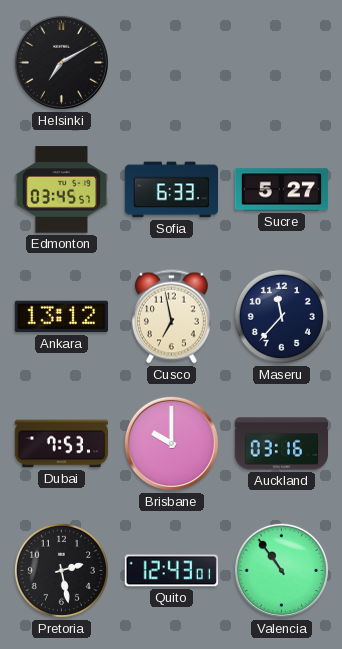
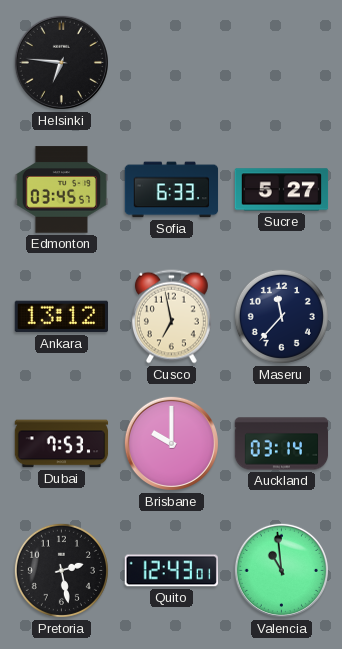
Helsinki: 7:10 -> 6:46 (61, 62)
Auckland: 03:16 -> 03:14 (282, 444)
Valencia: 10:54 -> 10:59 (281, 570)
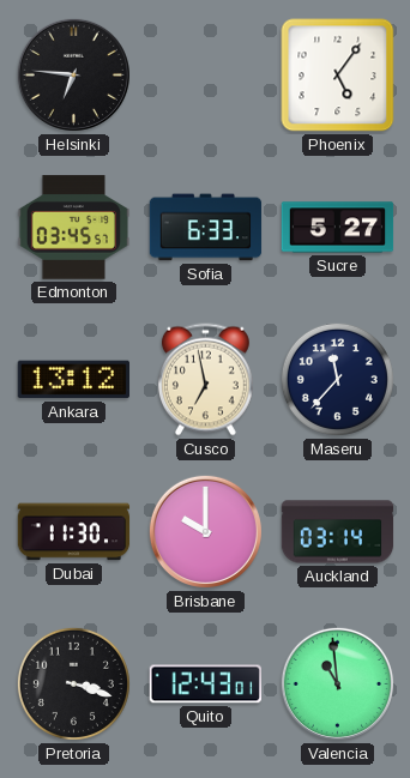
Phoenix: none -> 5:06 (338, 76)
Dubai: 7:53 -> 11:30 (74, 532)
Pretoria: 2:28 -> 3:18 (73, 683)
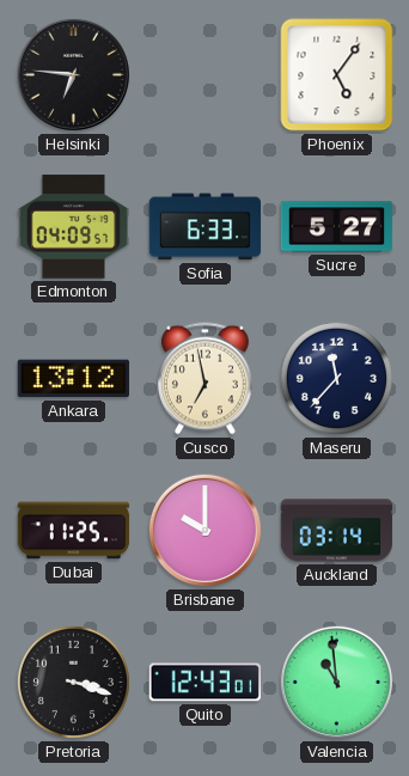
Edmonton: 03:45 -> 04:09 (74, 227)
Dubai: 11:30 -> 11:25 (74, 531)
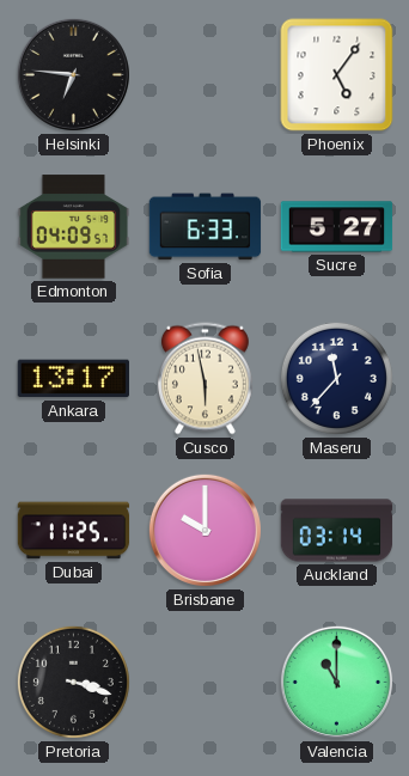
Ankara: 13:12 -> 13:17 (73, 379)
Cusco: 6:58 -> 5:58 (204, 379)
Quito: 12:43 -> none (204, 683)
Valencia: 10:59 -> 11:00 (336, 682)
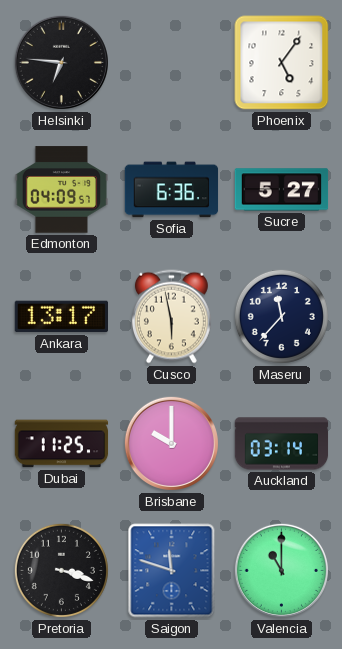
Sofia: 6:33 -> 6:36 (172, 190)
Saigon: none -> 11:48 (172, 571)
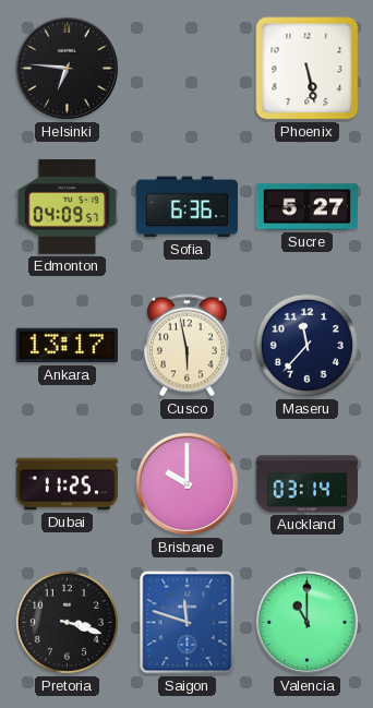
Phoenix: 5:06 -> 5:28 (308, 69)
